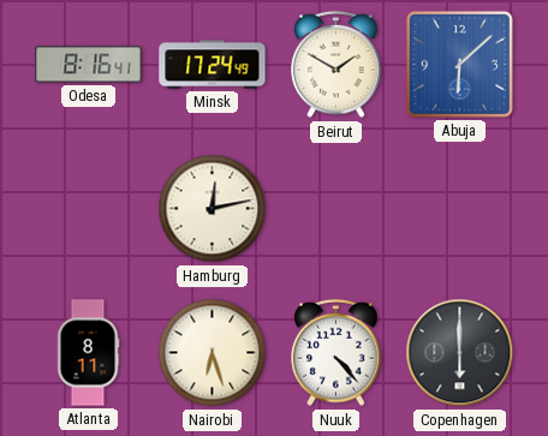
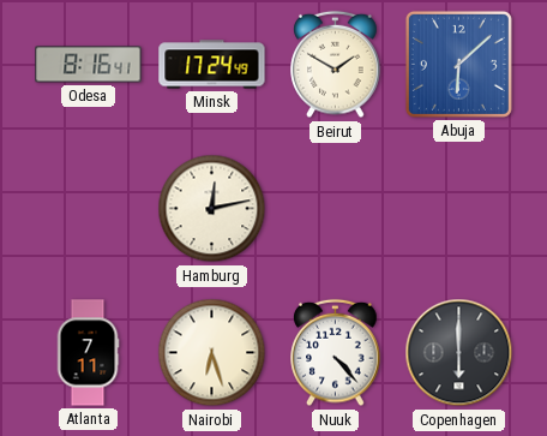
Atlanta: 8:11 -> 7:11 (88, 353)
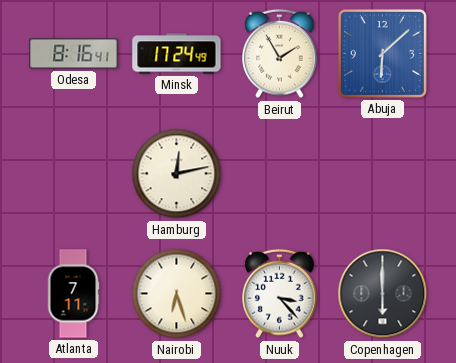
Beirut: 1:50 -> 1:55 (280, 54)
Nuuk: 4:23 -> 3:23 (280, 294)
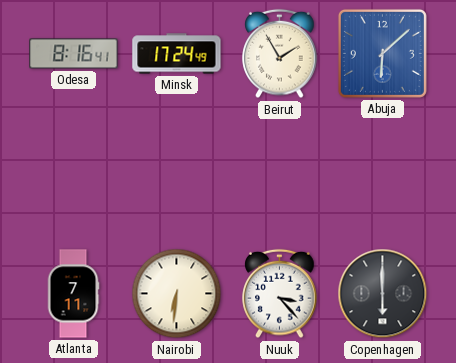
Hamburg: 12:13 -> none (177, 174)
Nairobi: 6:27 -> 6:31 (177, 294)
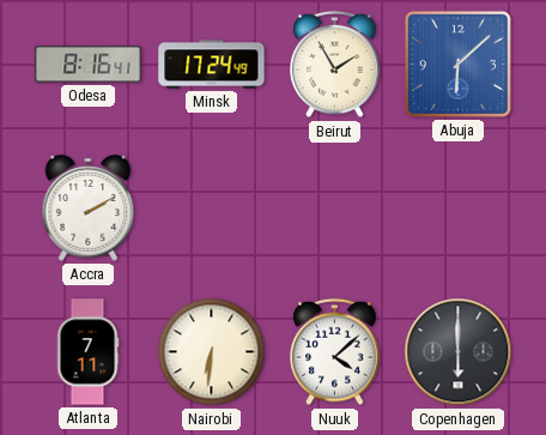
Accra: none -> 2:10 (89, 209)
Nuuk: 3:23 -> 4:08 (335, 352)
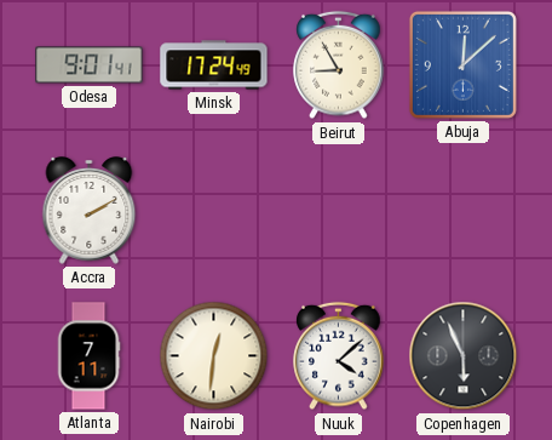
Odesa: 8:16 -> 9:01 (90, 65)
Beirut: 1:55 -> 8:55 (339, 65)
Abuja: 6:08 -> 12:08 (462, 64)
Nairobi: 6:31 -> 12:31 (214, 356)
Copenhagen: 6:00 -> 5:56 (464, 356)
